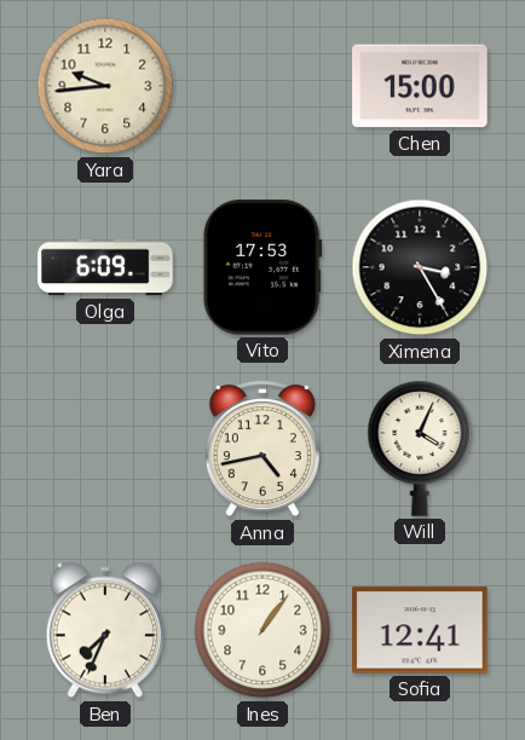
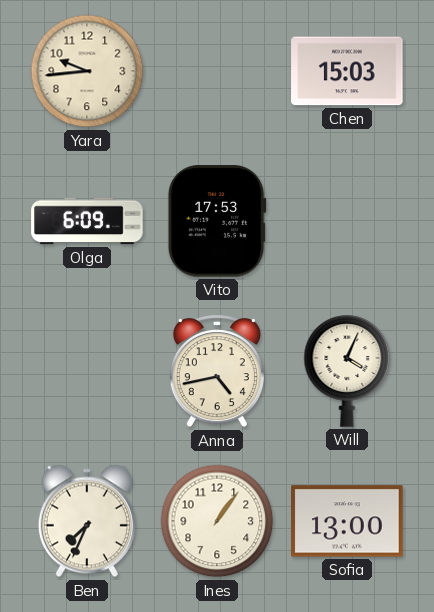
Chen: 15:00 -> 15:03 (347, 71)
Ximena: 3:25 -> none (420, 267)
Sofia: 12:41 -> 13:00 (347, 521)
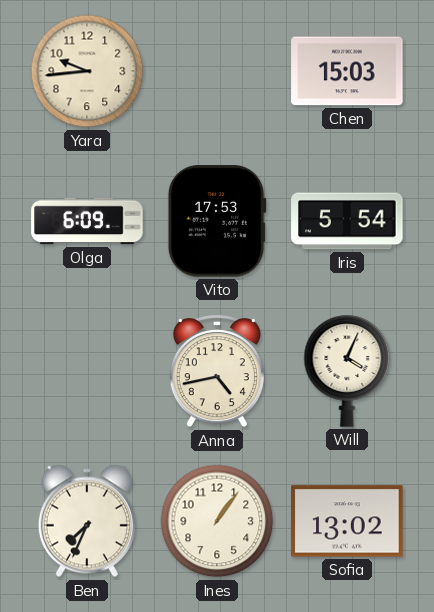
Iris: none -> 5:54 (347, 221)
Sofia: 13:00 -> 13:02 (347, 521)
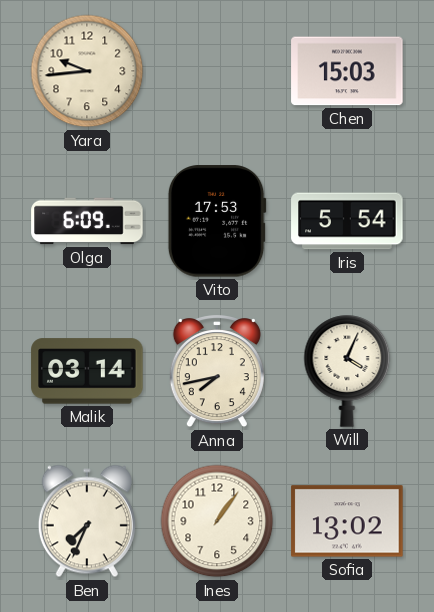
Malik: none -> 03:14 (87, 371)
Anna: 4:43 -> 7:43 (217, 372)
